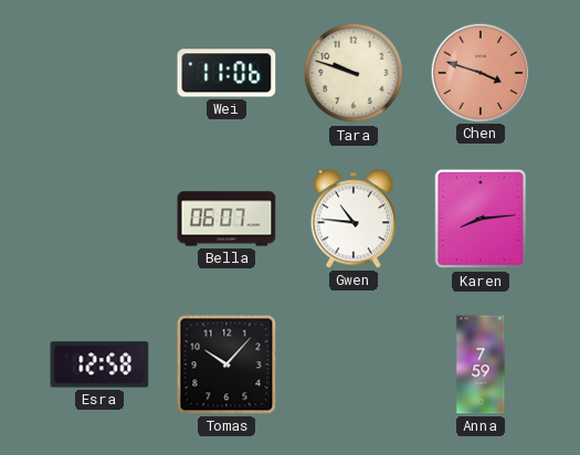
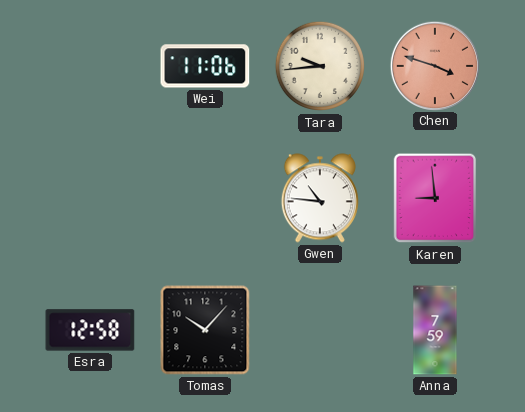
Tara: 9:48 -> 9:44 (320, 66)
Bella: 06:07 -> none (226, 219)
Karen: 8:14 -> 8:59 (435, 198)
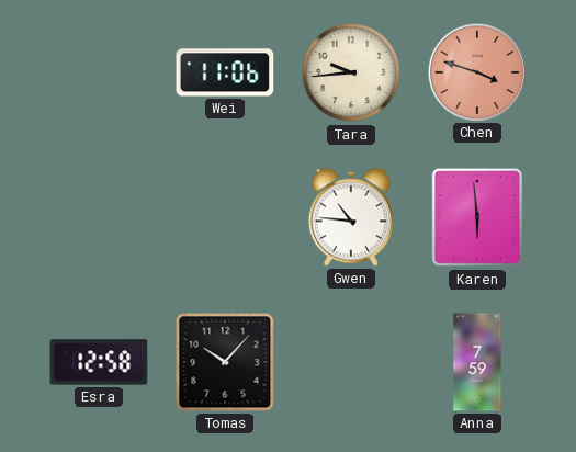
Karen: 8:59 -> 5:59 (477, 217)
